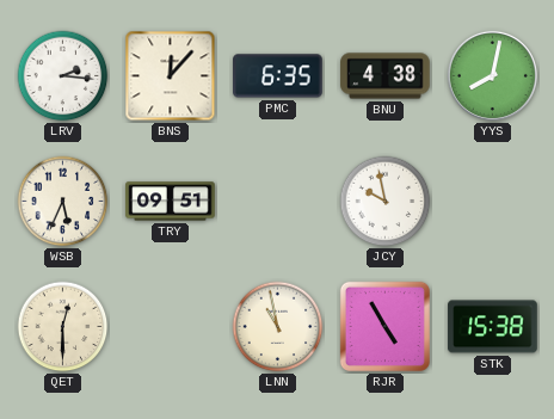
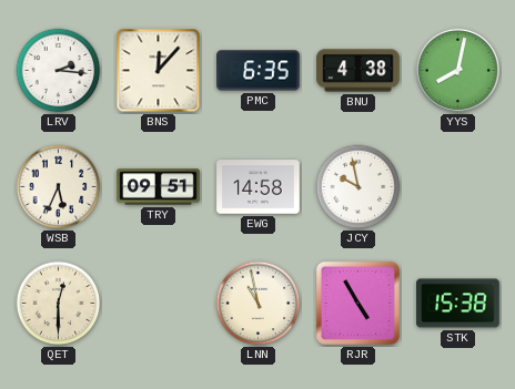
EWG: none -> 14:58 (259, 187)
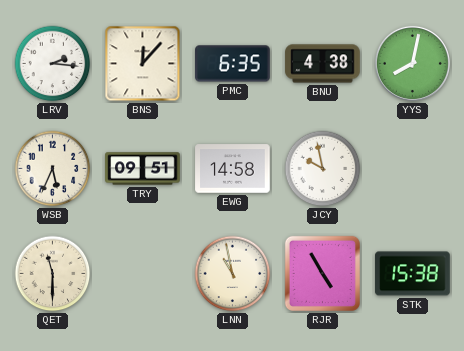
QET: 12:30 -> 11:30 (53, 274)
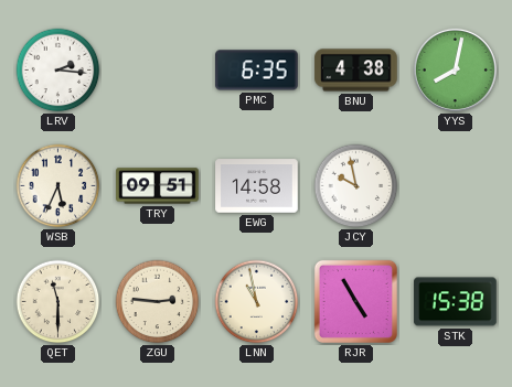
BNS: 12:07 -> none (143, 64)
ZGU: none -> 2:46 (158, 302)
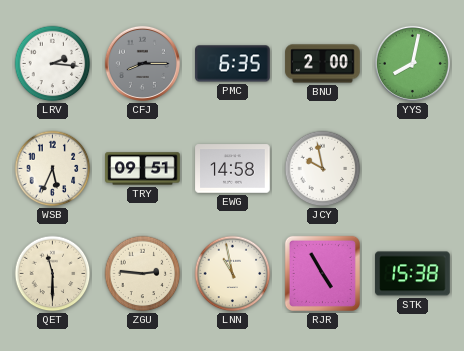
CFJ: none -> 8:15 (142, 63)
BNU: 4:38 -> 2:00 (323, 64)
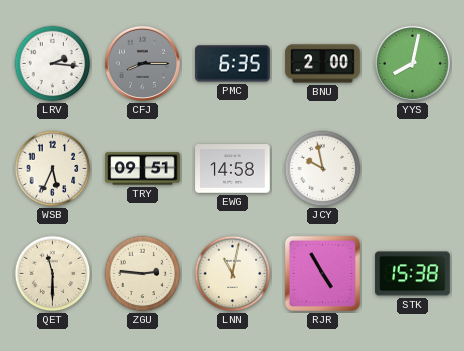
LNN: 10:58 -> 11:02 (233, 274)
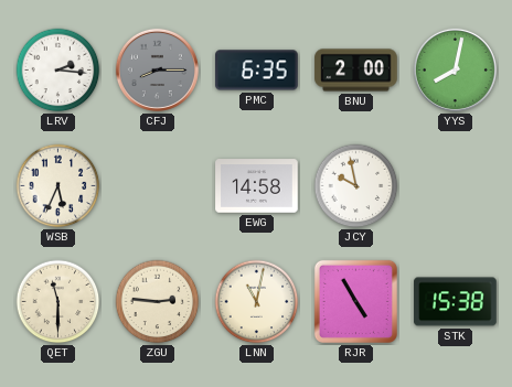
TRY: 09:51 -> none (143, 169)
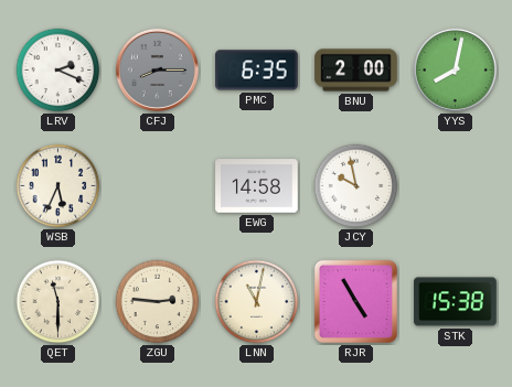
LRV: 2:16 -> 2:19 (58, 71)
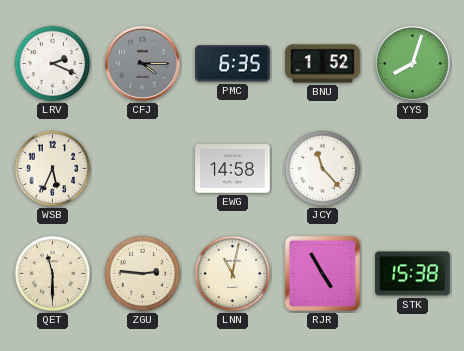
CFJ: 8:15 -> 4:15 (142, 63)
BNU: 2:00 -> 1:52 (323, 64)
YYS: 8:02 -> 8:03 (412, 63)
JCY: 9:58 -> 11:23 (323, 169)
